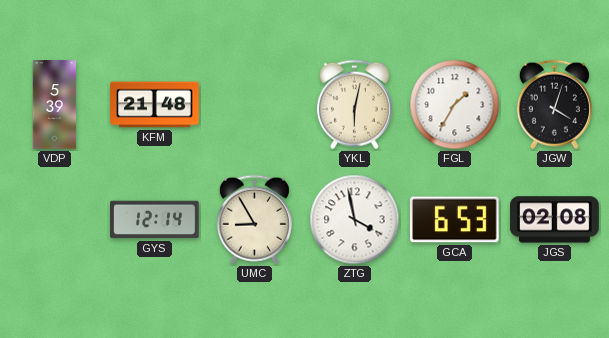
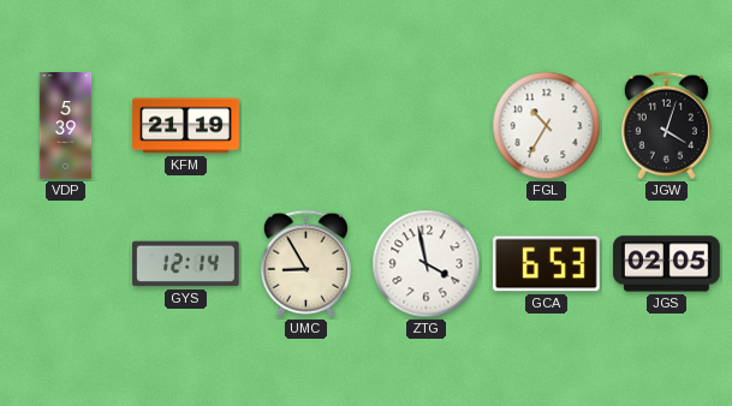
KFM: 21:48 -> 21:19 (186, 126)
YKL: 6:02 -> none (354, 105)
FGL: 1:35 -> 10:35 (547, 126)
JGS: 02:08 -> 02:05 (667, 264)
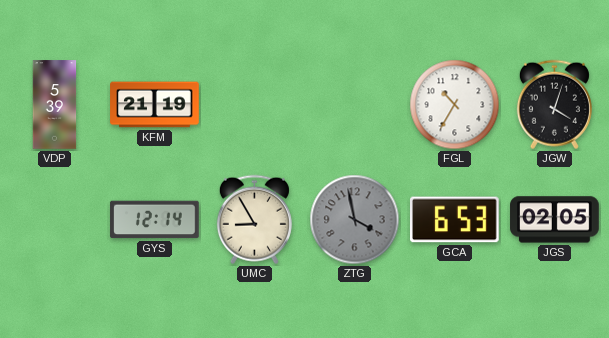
ZTG dial: white -> grey (355, 220)
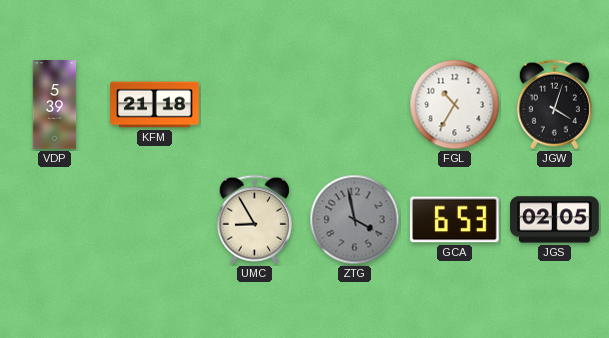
KFM: 21:19 -> 21:18 (155, 105)
GYS: 12:14 -> none (155, 220)
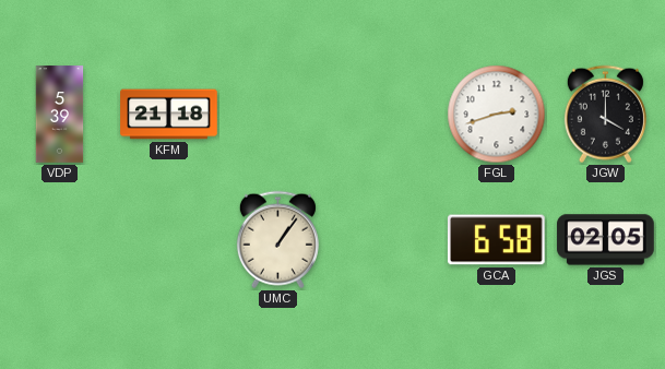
FGL: 10:35 -> 2:42 (497, 115)
JGW: 4:03 -> 4:00 (605, 115)
UMC: 8:55 -> 1:06 (277, 240)
ZTG: 3:58 -> none (355, 220)
GCA: 6:53 -> 6:58 (497, 240)
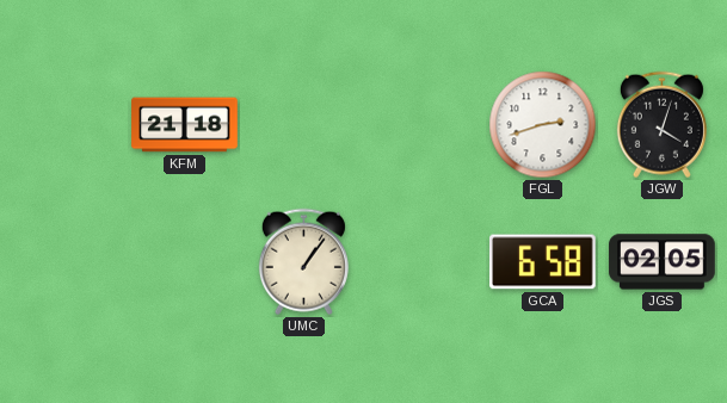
VDP: 5:39 -> none (60, 115)
JGW: 4:00 -> 4:03 (661, 125)
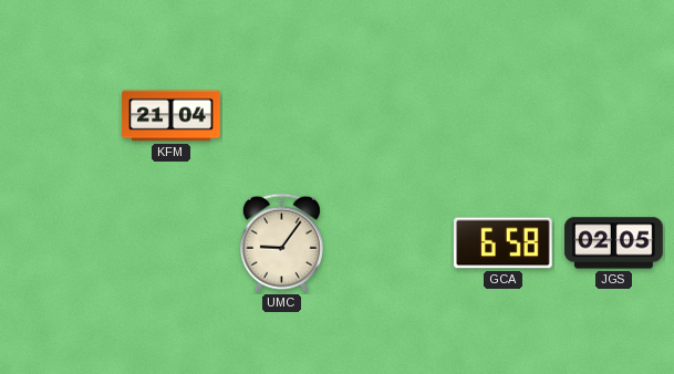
KFM: 21:18 -> 21:04 (172, 116)
FGL: 2:42 -> none (543, 125)
JGW: 4:03 -> none (661, 125)
UMC: 1:06 -> 9:06 (281, 243)
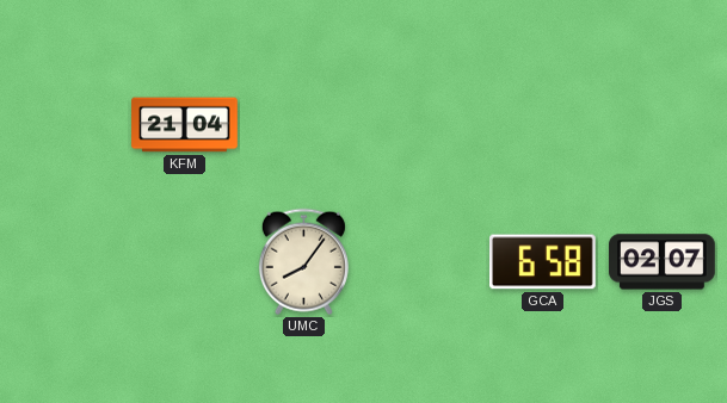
UMC: 9:06 -> 8:06 (303, 262)
JGS: 02:05 -> 02:07 (663, 262)
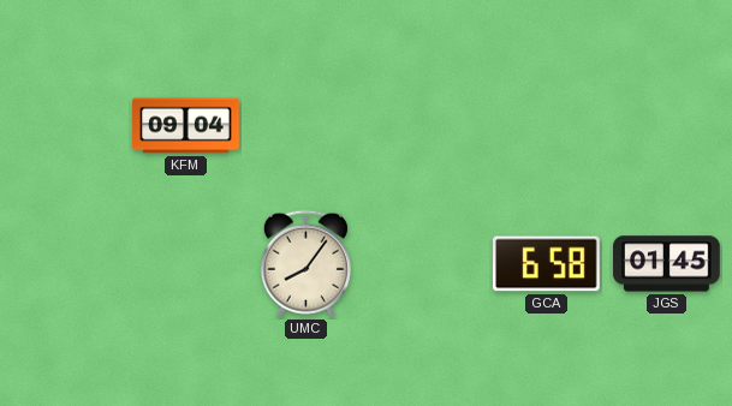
KFM: 21:04 -> 09:04 (186, 126)
JGS: 02:07 -> 01:45 (667, 264)
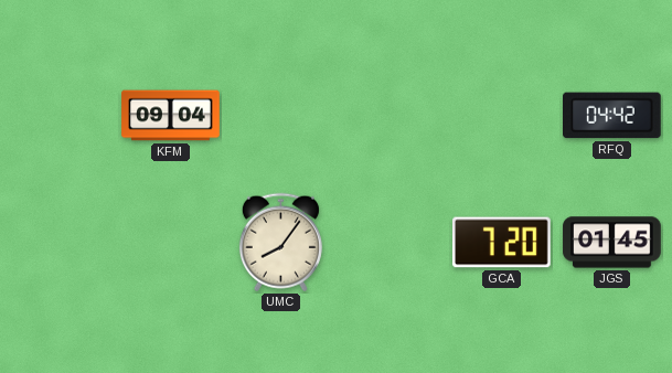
RFQ: none -> 04:42 (612, 116)
GCA: 6:58 -> 7:20 (502, 243)
